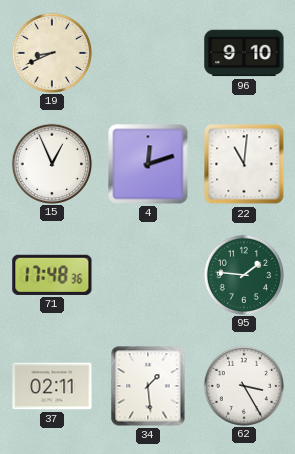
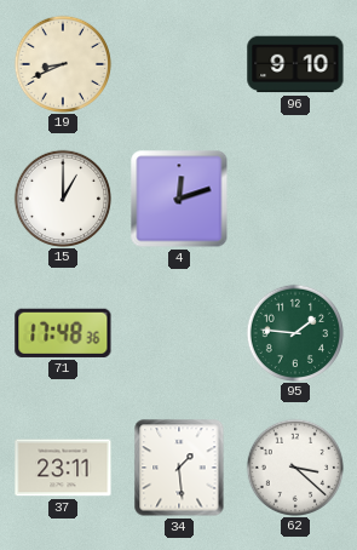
15: 12:56 -> 1:00 (62, 197)
22: 11:01 -> none (244, 164)
37: 02:11 -> 23:11 (63, 468)
62: 3:25 -> 3:22 (294, 466)
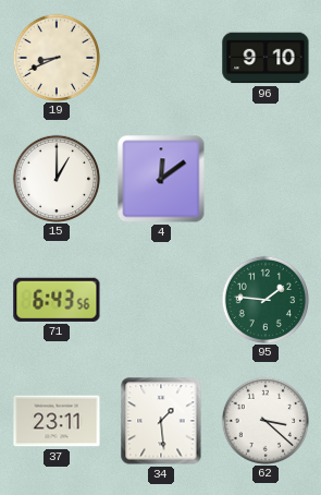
4: 12:12 -> 12:09 (161, 179)
71: 17:48 -> 6:43 (57, 300)
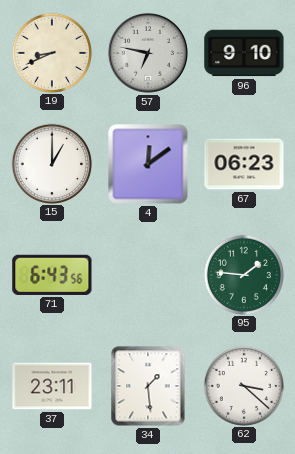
57: none -> 6:47 (148, 53)
67: none -> 06:23 (244, 164)
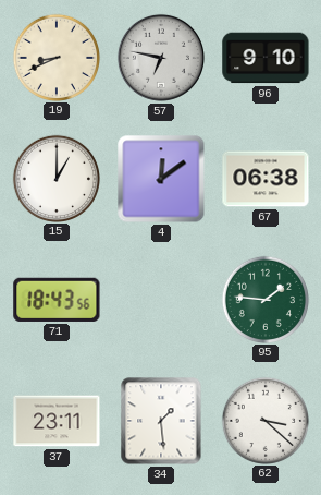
67: 06:23 -> 06:38 (266, 179)
71: 6:43 -> 18:43 (57, 300)
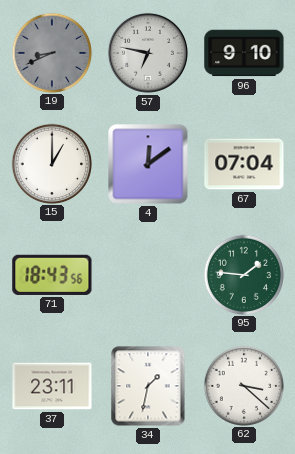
19 dial: cream -> grey (51, 52)
67: 06:38 -> 07:04 (244, 164)
34: 1:29 -> 1:32 (148, 386)
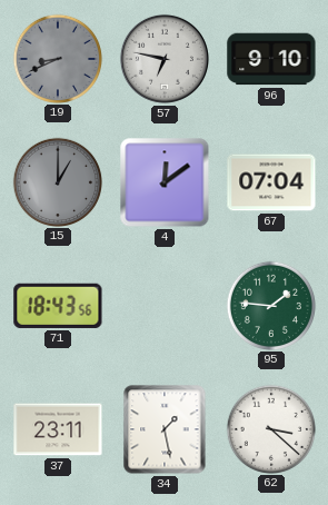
15 dial: white -> grey (57, 181)
34: 1:32 -> 1:28 (165, 429)
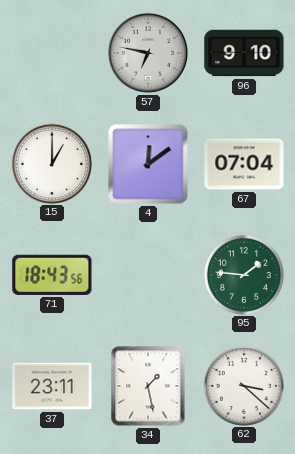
19: 8:41 -> none (57, 58)
15 dial: grey -> white (51, 163)
